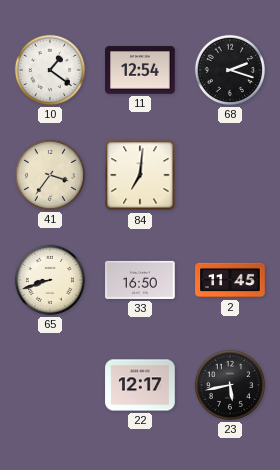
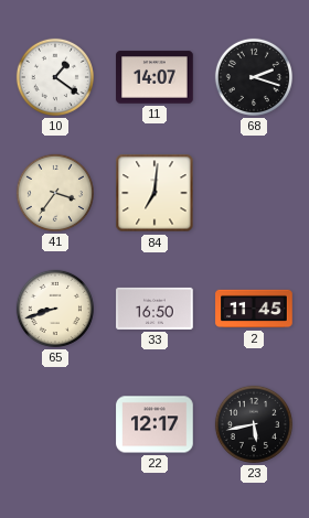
11: 12:54 -> 14:07 (154, 77)
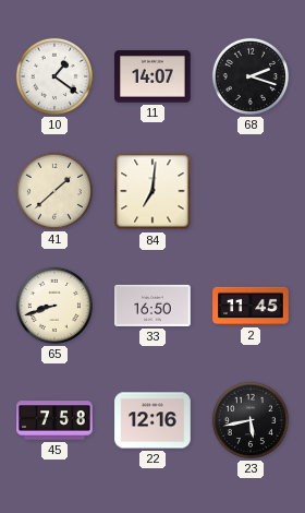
41: 3:36 -> 1:38 (54, 191)
45: none -> 7:58 (54, 420)
22: 12:17 -> 12:16 (152, 420)
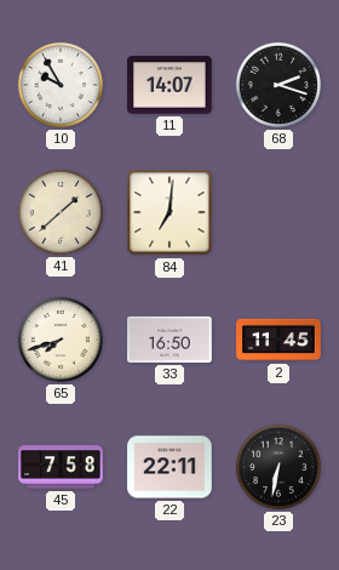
10: 1:21 -> 9:55 (61, 85)
65: 8:42 -> 7:42 (61, 340)
22: 12:16 -> 22:11 (169, 467)
23: 5:43 -> 6:32 (278, 467)
